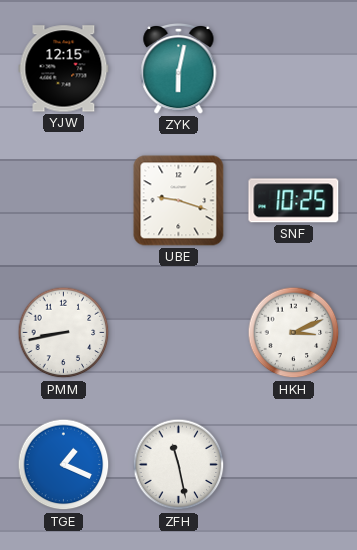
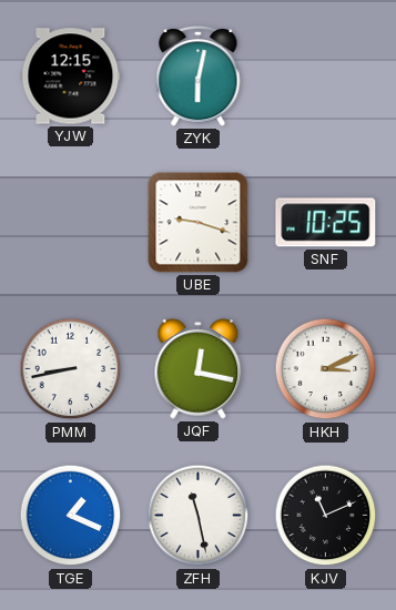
JQF: none -> 12:17 (199, 368)
KJV: none -> 11:11 (326, 516)
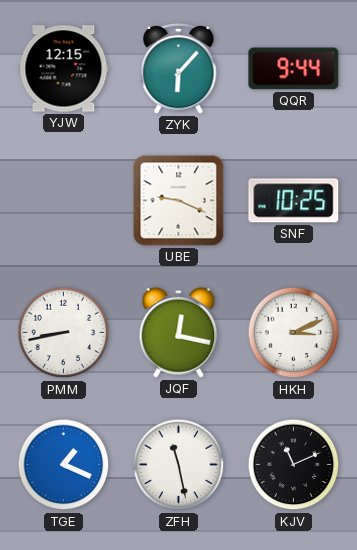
ZYK: 6:02 -> 6:07 (179, 68)
QQR: none -> 9:44 (294, 69)
UBE: 9:18 -> 9:19 (179, 201)
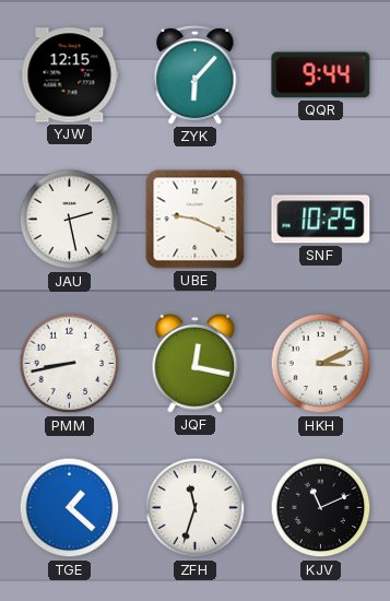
JAU: none -> 2:28 (70, 220)
TGE: 1:19 -> 1:22 (70, 508)
ZFH: 11:28 -> 11:33 (196, 508)
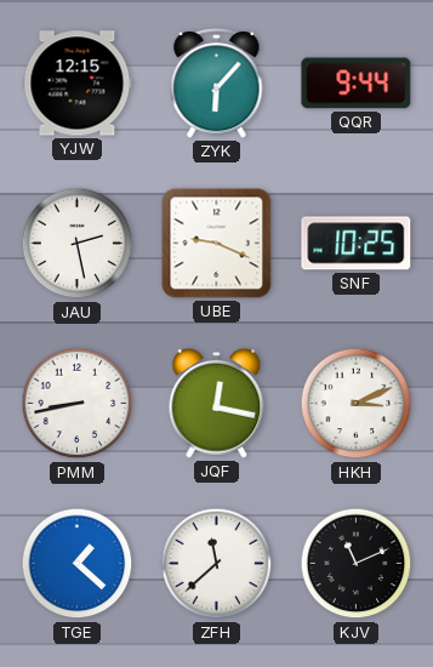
ZFH: 11:33 -> 11:38 (217, 564)
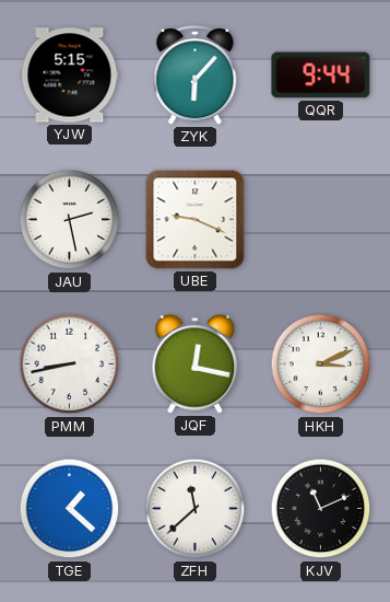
YJW: 12:15 -> 5:15 (70, 76)
SNF: 10:25 -> none (357, 244)
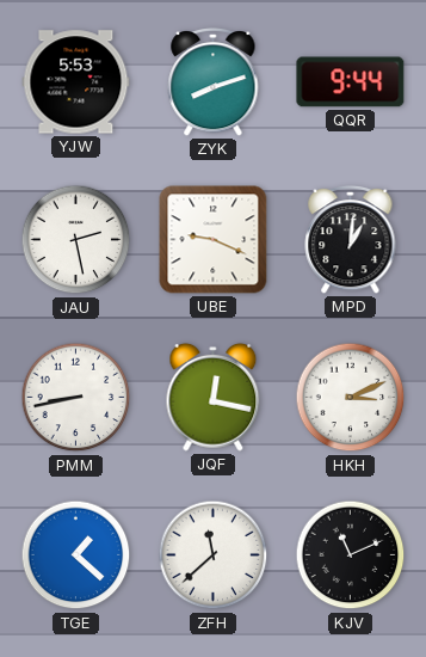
YJW: 5:15 -> 5:53 (76, 82)
ZYK: 6:07 -> 8:12 (214, 81)
MPD: none -> 1:01 (351, 239)
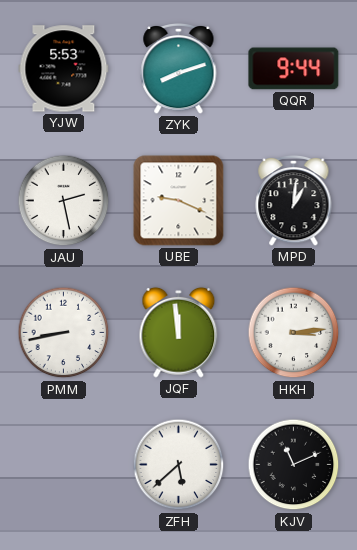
JQF: 12:17 -> 11:59 (179, 332)
HKH: 3:11 -> 3:14 (294, 333)
TGE: 1:22 -> none (76, 555)
ZFH: 11:38 -> 5:38 (179, 465)
